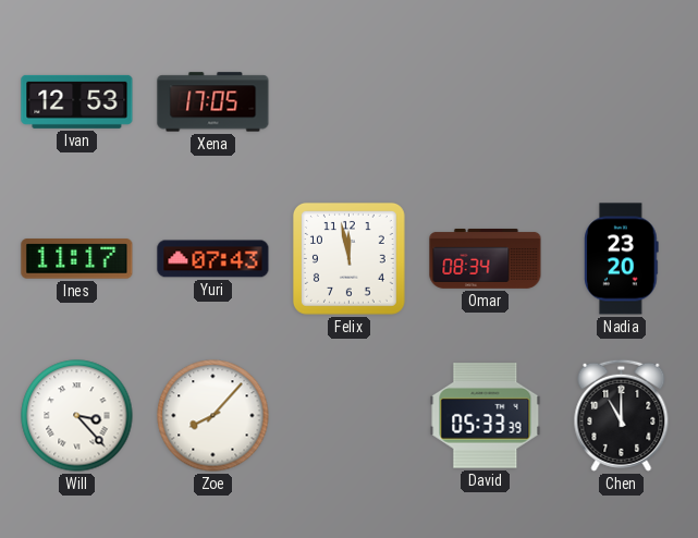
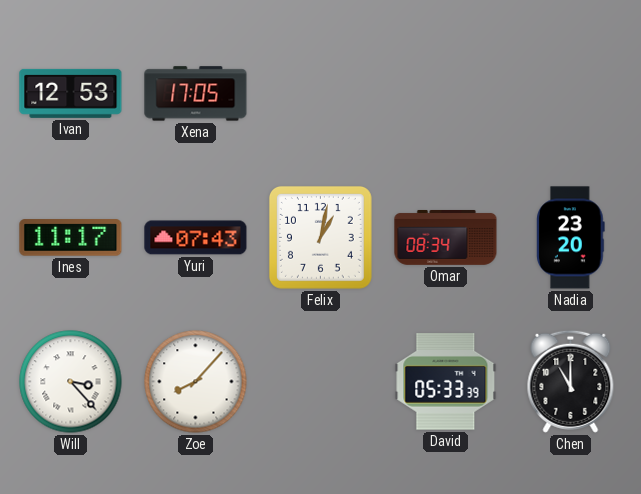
Felix: 11:58 -> 1:02 (320, 237)
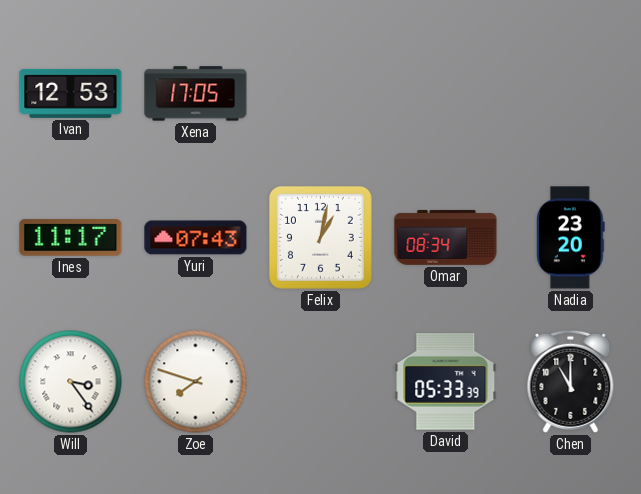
Will: 3:23 -> 3:24 (71, 382)
Zoe: 8:07 -> 7:48 (196, 382)
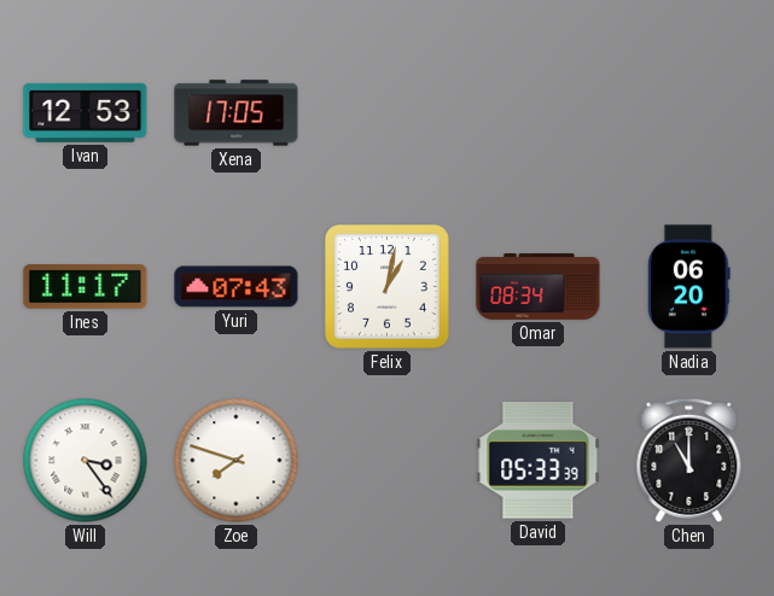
Nadia: 23:20 -> 06:20 (689, 287)
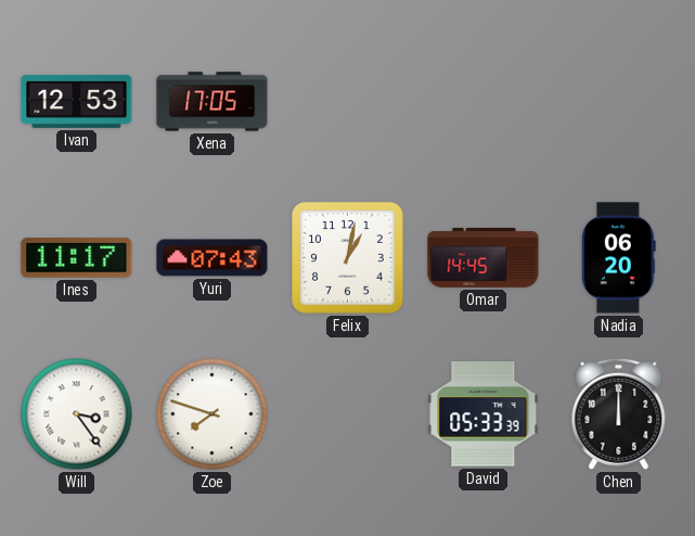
Omar: 08:34 -> 14:45 (484, 257)
Chen: 11:00 -> 12:00 (619, 413)
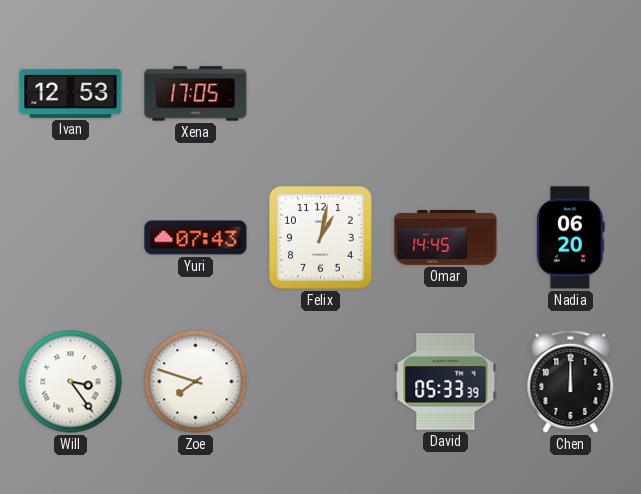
Ines: 11:17 -> none (77, 258)
